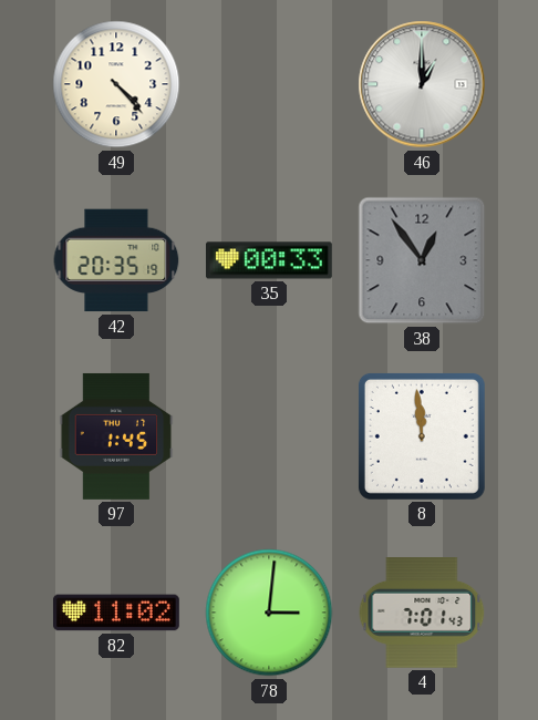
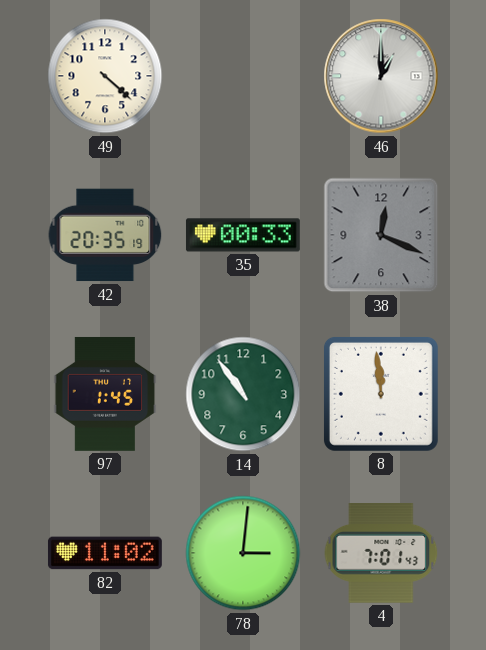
49: 4:23 -> 4:22 (105, 76)
38: 12:54 -> 12:19 (381, 235)
14: none -> 10:54 (243, 394)
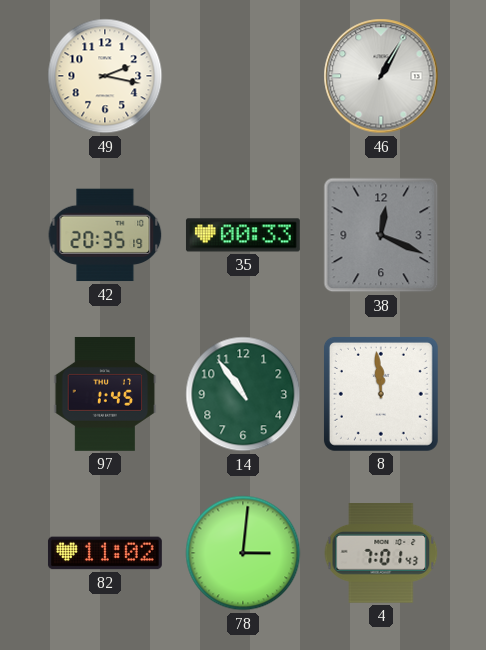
49: 4:22 -> 2:17 (105, 76)
46: 1:00 -> 1:05 (381, 76)
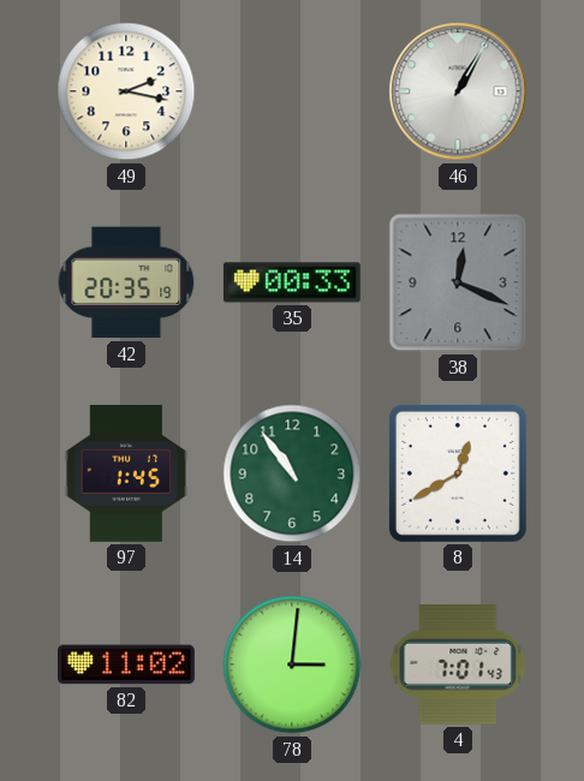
8: 11:59 -> 12:40 (458, 473)
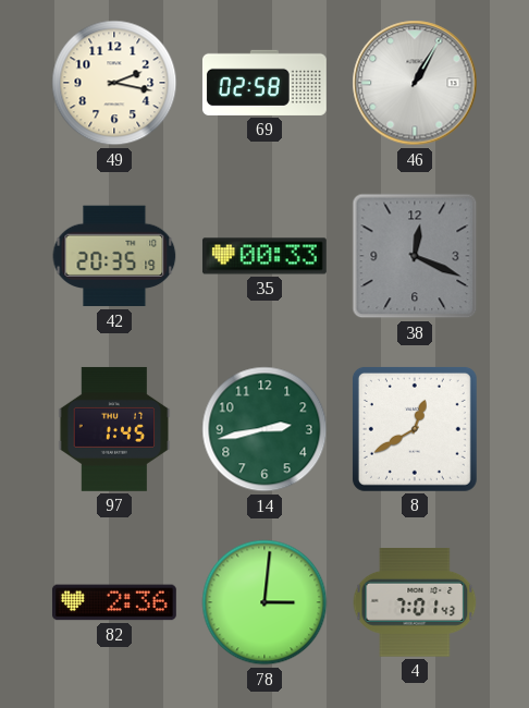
69: none -> 02:58 (264, 83)
14: 10:54 -> 2:43 (264, 429)
82: 11:02 -> 2:36 (114, 602)
